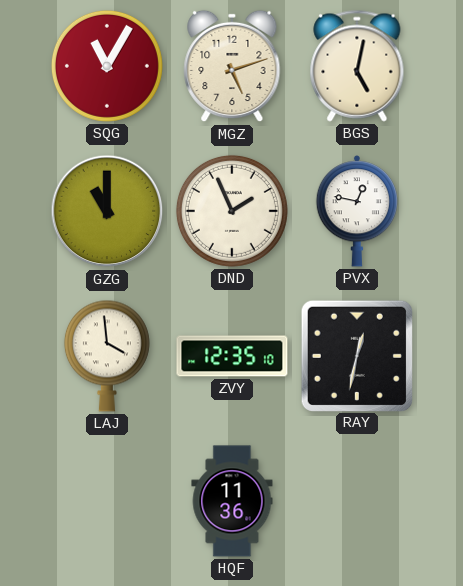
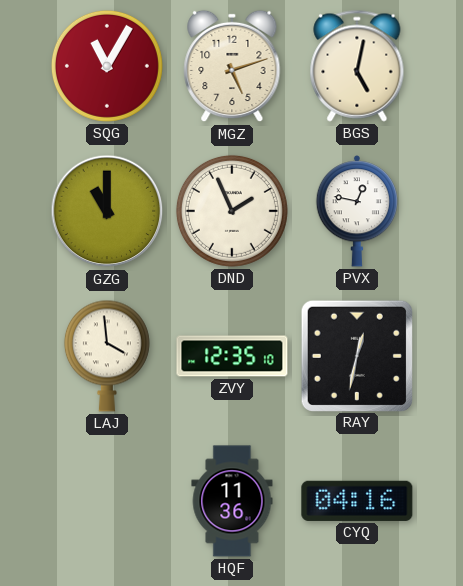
CYQ: none -> 04:16 (357, 501)
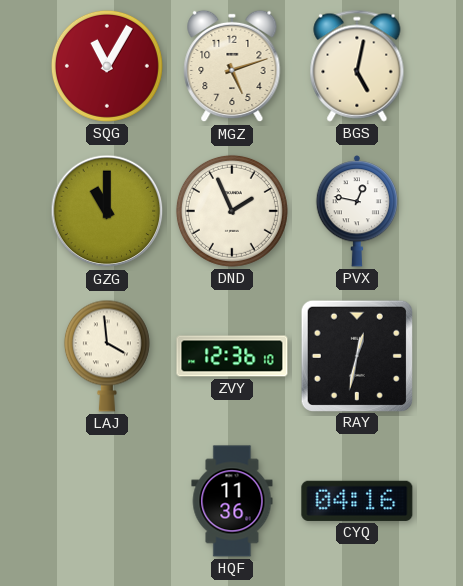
ZVY: 12:35 -> 12:36 (232, 356)
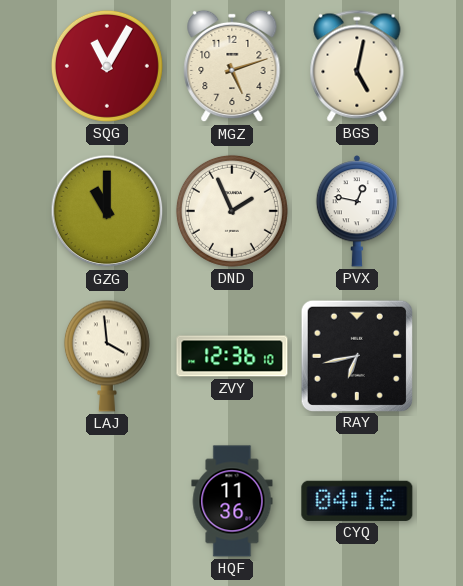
RAY: 12:32 -> 6:43 (356, 355)
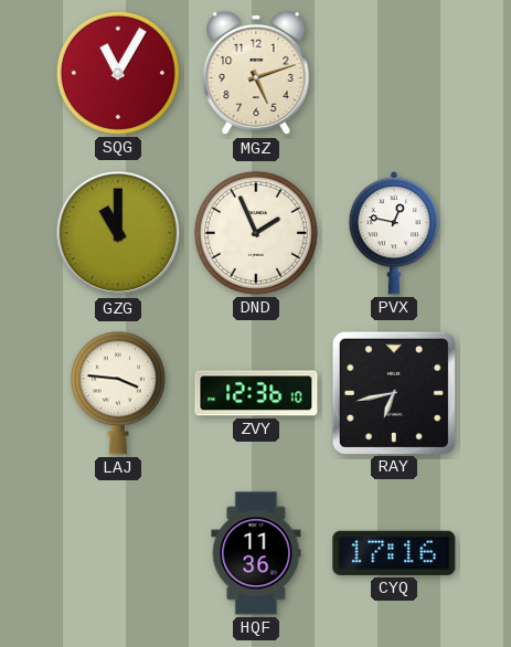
BGS: 5:02 -> none (357, 66)
LAJ: 3:59 -> 3:46 (118, 393)
CYQ: 04:16 -> 17:16 (394, 553)
